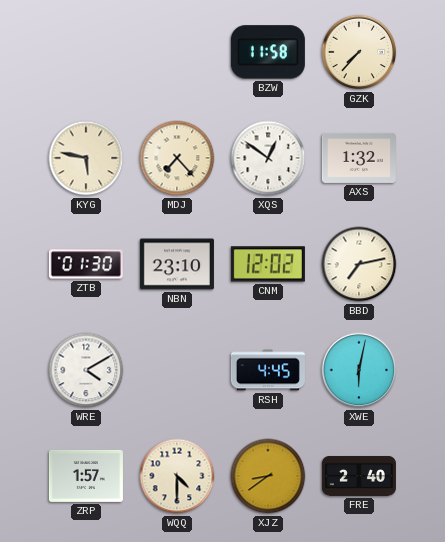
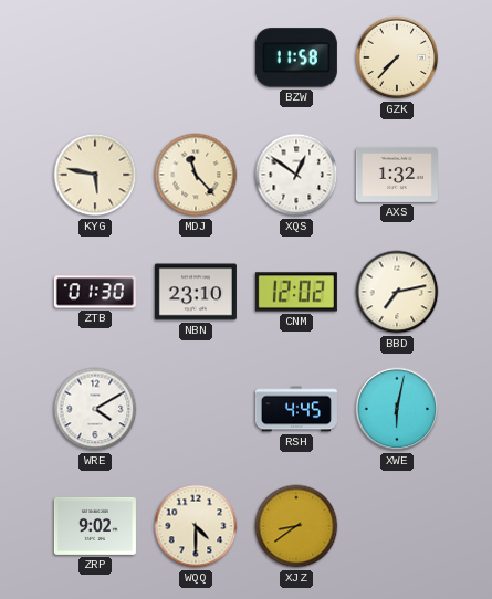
MDJ: 7:23 -> 11:23 (196, 175)
ZRP: 1:57 -> 9:02 (95, 526)
FRE: 2:40 -> none (359, 476)
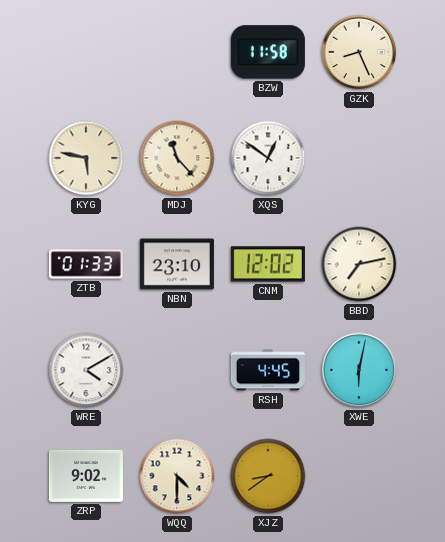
GZK: 7:37 -> 8:26 (359, 52)
AXS: 1:32 -> none (397, 175)
ZTB: 01:30 -> 01:33 (86, 264)
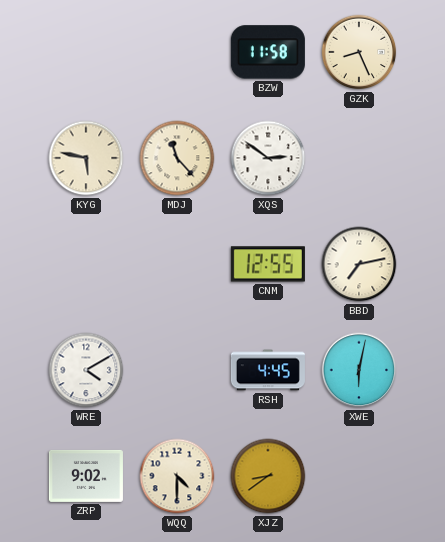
XQS: 12:51 -> 2:51 (268, 158)
ZTB: 01:33 -> none (86, 264)
NBN: 23:10 -> none (177, 264)
CNM: 12:02 -> 12:55 (268, 264)
